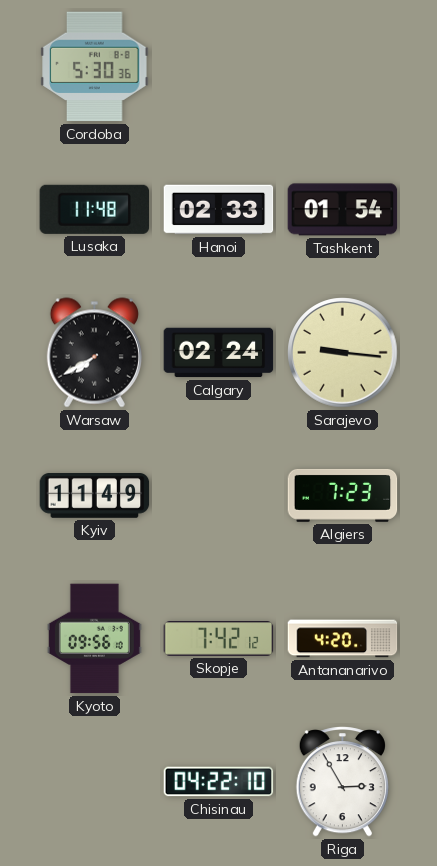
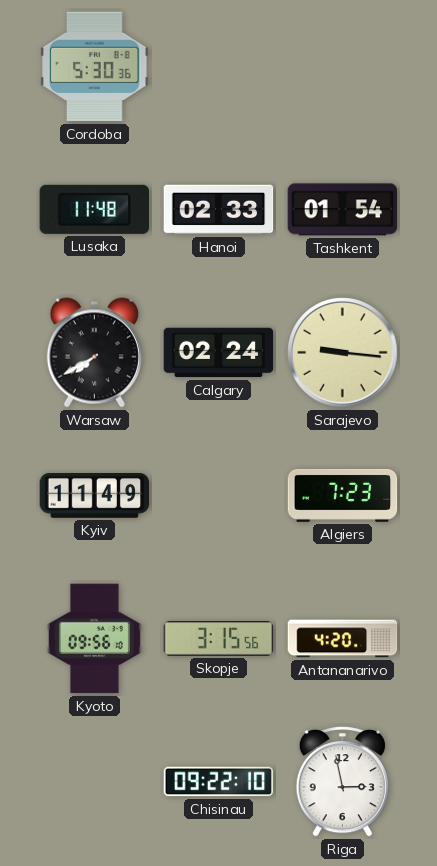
Skopje: 7:42 -> 3:15 (219, 639)
Chisinau: 04:22 -> 09:22 (219, 782)
Riga: 2:55 -> 2:58 (342, 782)
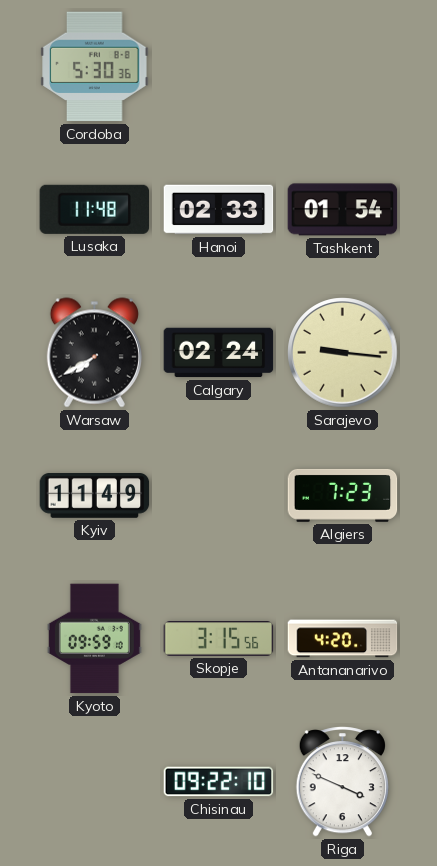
Kyoto: 09:56 -> 09:59 (94, 639)
Riga: 2:58 -> 3:49 (342, 782)
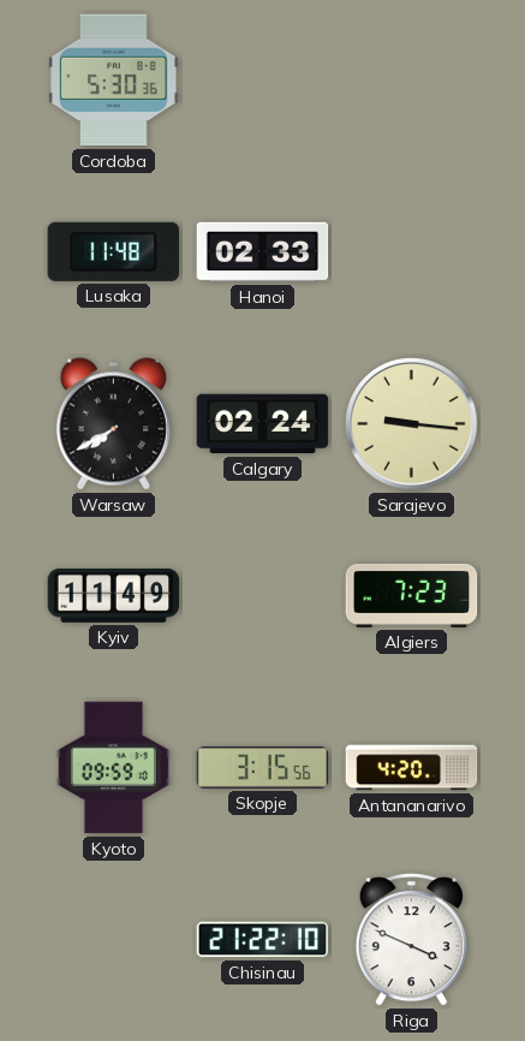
Tashkent: 01:54 -> none (343, 210)
Chisinau: 09:22 -> 21:22 (263, 940)
